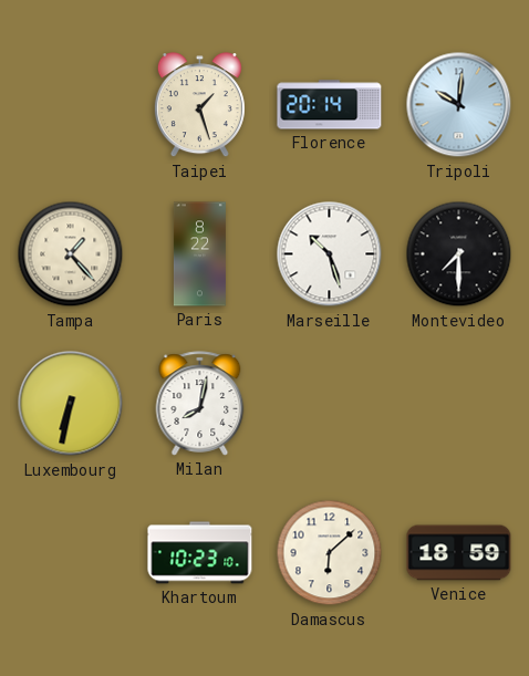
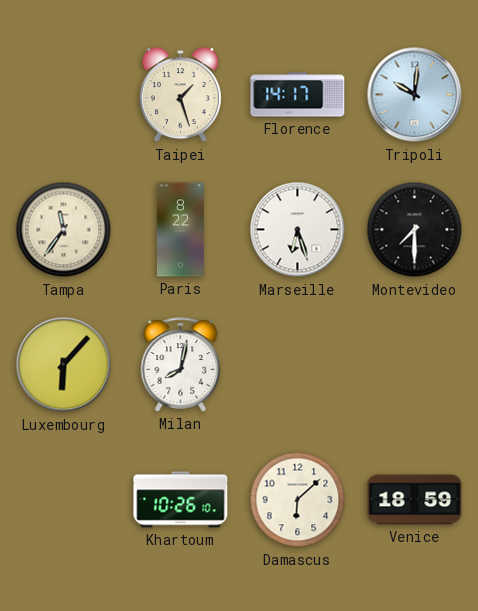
Florence: 20:14 -> 14:17 (298, 95)
Tampa: 1:23 -> 11:36 (64, 230)
Marseille: 10:27 -> 6:27 (298, 230)
Luxembourg: 6:32 -> 6:07 (64, 365)
Khartoum: 10:23 -> 10:26 (181, 500)
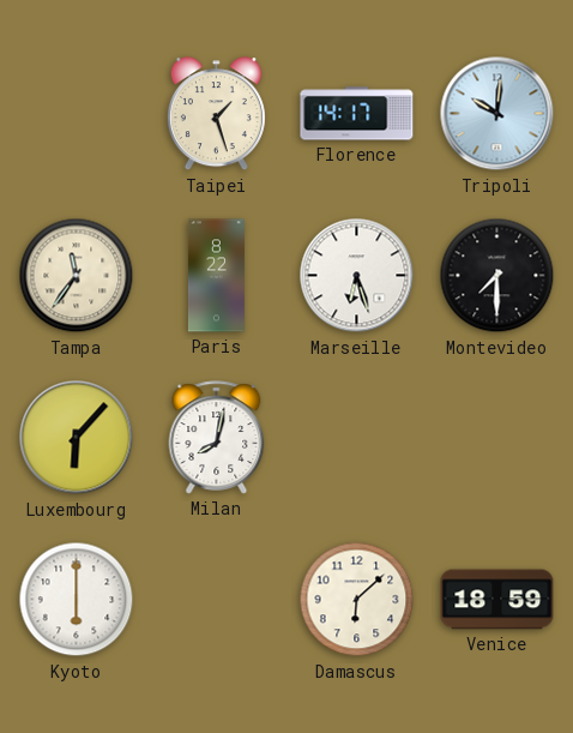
Kyoto: none -> 6:00 (77, 600)
Khartoum: 10:26 -> none (181, 500)
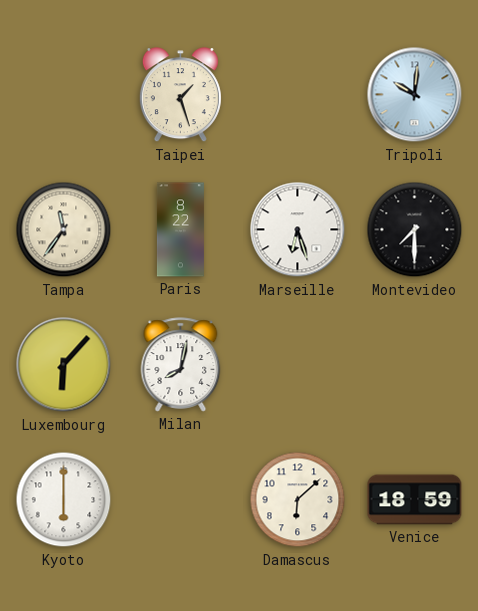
Florence: 14:17 -> none (357, 114)
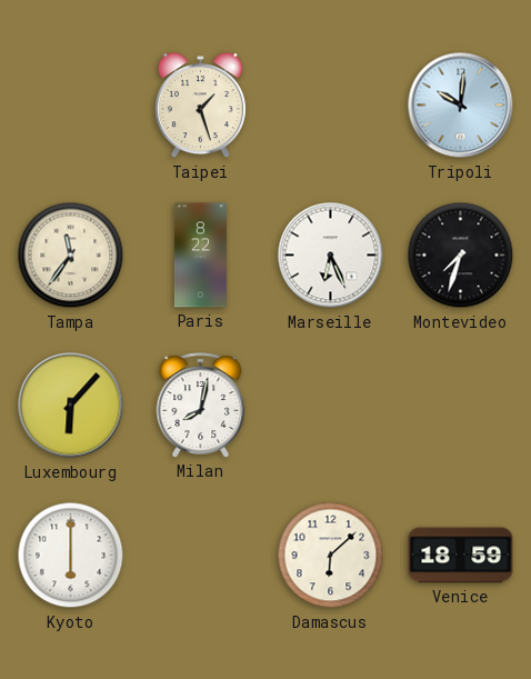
Marseille: 6:27 -> 6:26 (331, 256)
Montevideo: 7:30 -> 7:33 (461, 256)
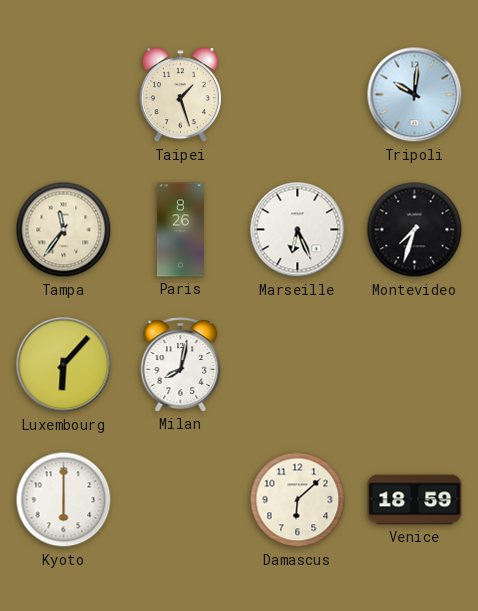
Paris: 8:22 -> 8:26 (180, 230)
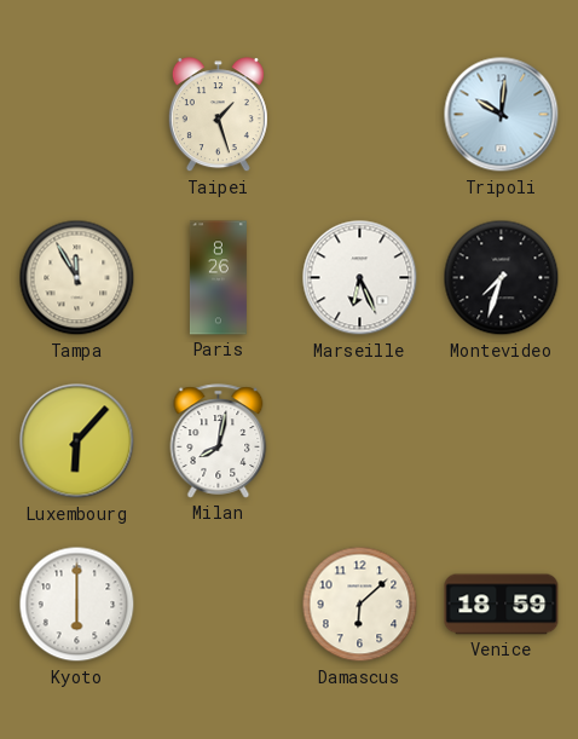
Tampa: 11:36 -> 11:55 (77, 278)
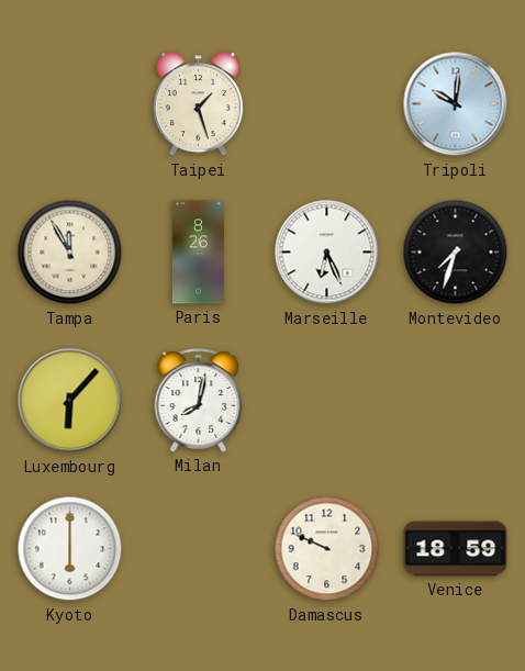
Damascus: 6:08 -> 9:49 (327, 549)
